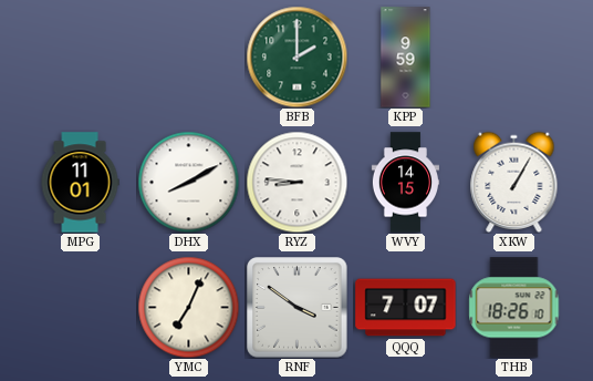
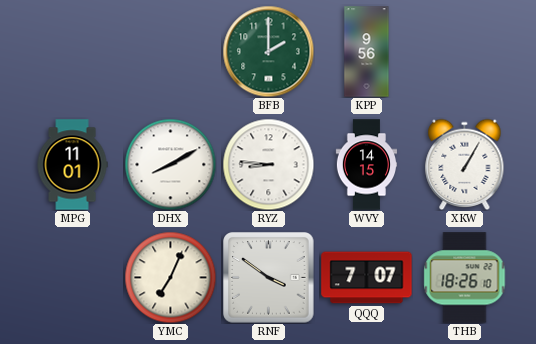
KPP: 9:59 -> 9:56 (367, 52)
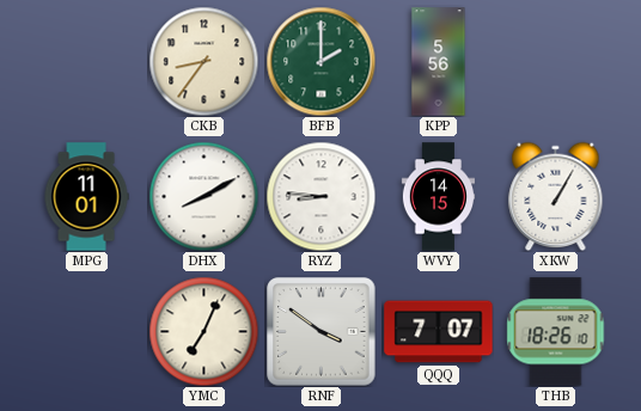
CKB: none -> 8:36 (203, 61)
KPP: 9:56 -> 5:56 (439, 62)
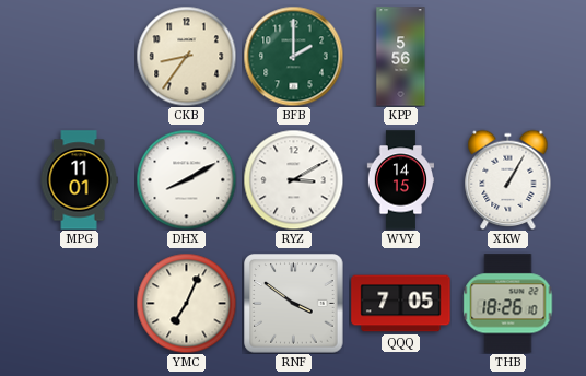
RYZ: 8:46 -> 3:10 (293, 179)
QQQ: 7:07 -> 7:05 (401, 304)
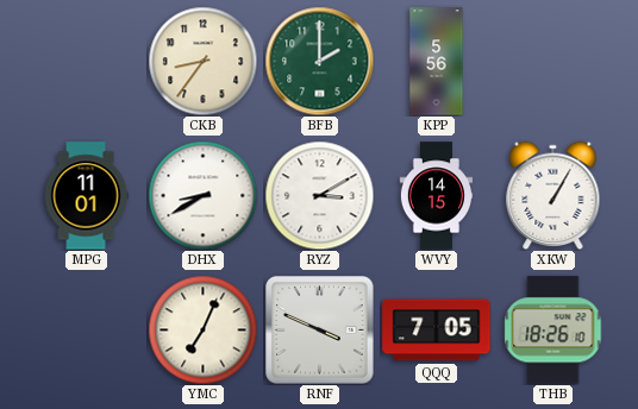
DHX: 8:10 -> 8:40 (202, 195)
RNF: 3:51 -> 3:49 (320, 331)
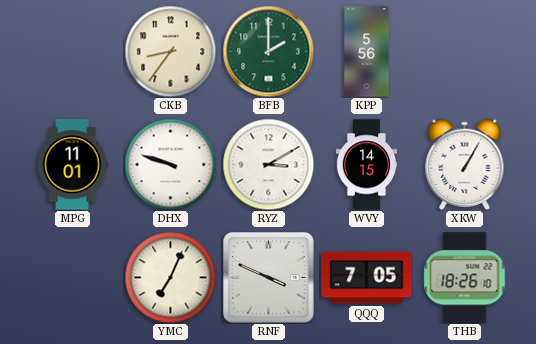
DHX: 8:40 -> 9:48 (170, 164)
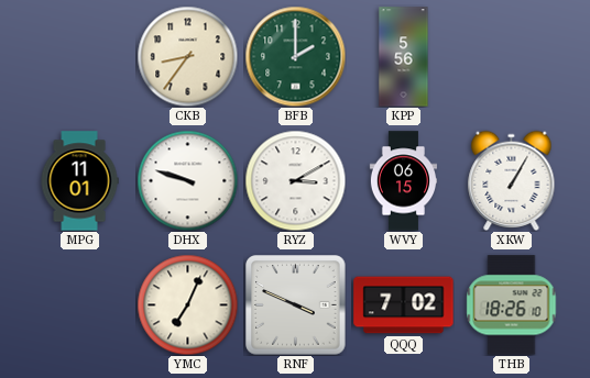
WVY: 14:15 -> 06:15 (403, 181)
QQQ: 7:05 -> 7:02 (404, 305)
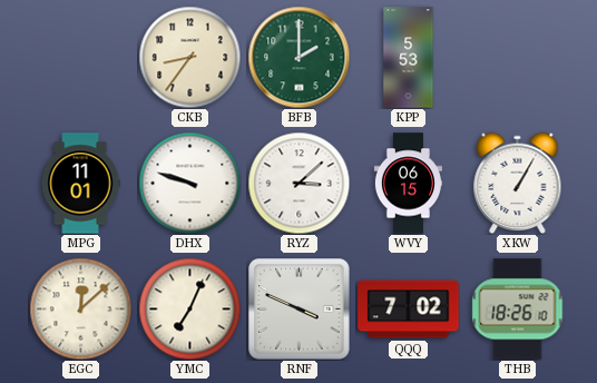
KPP: 5:56 -> 5:53 (409, 58)
RYZ: 3:10 -> 3:08 (298, 183)
EGC: none -> 12:08 (80, 308)
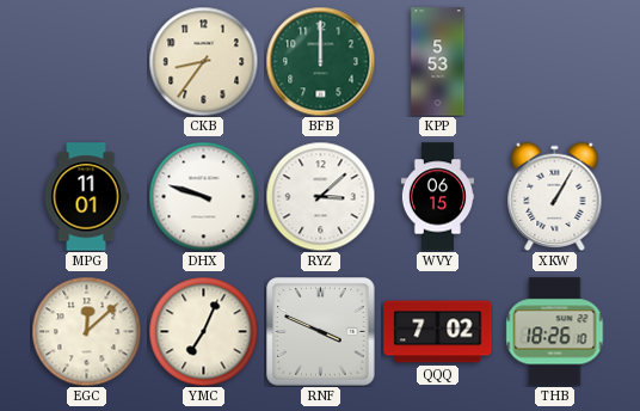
BFB: 2:00 -> 12:00 (320, 61)
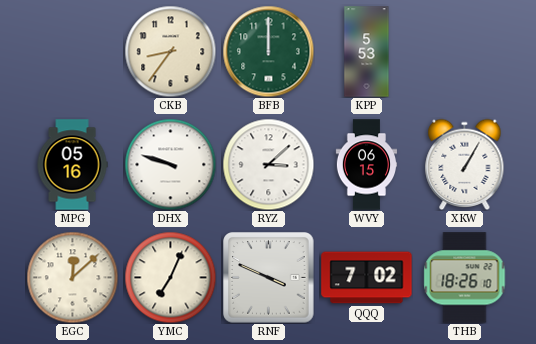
MPG: 11:01 -> 05:16 (72, 165)
